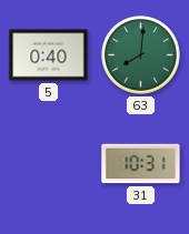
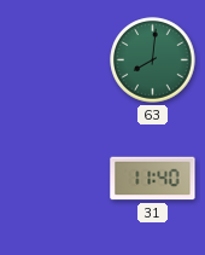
5: 0:40 -> none (49, 55)
31: 10:31 -> 11:40 (153, 179)
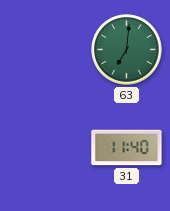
63: 8:01 -> 7:01 (127, 50)
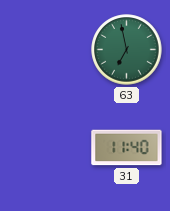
63: 7:01 -> 6:58 (127, 50)
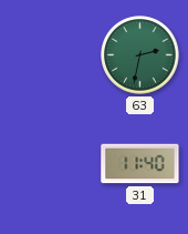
63: 6:58 -> 2:32 (140, 55)
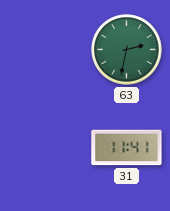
31: 11:40 -> 11:41 (127, 148)
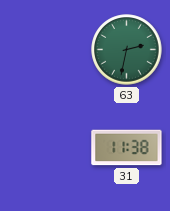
31: 11:41 -> 11:38 (127, 148)
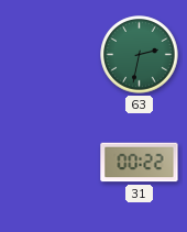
31: 11:38 -> 00:22 (140, 163)
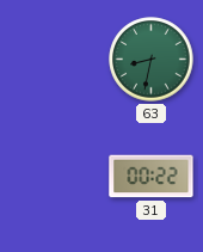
63: 2:32 -> 8:32 (152, 60)
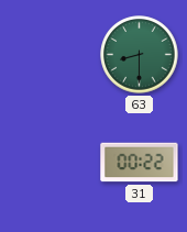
63: 8:32 -> 8:30 (140, 55)
